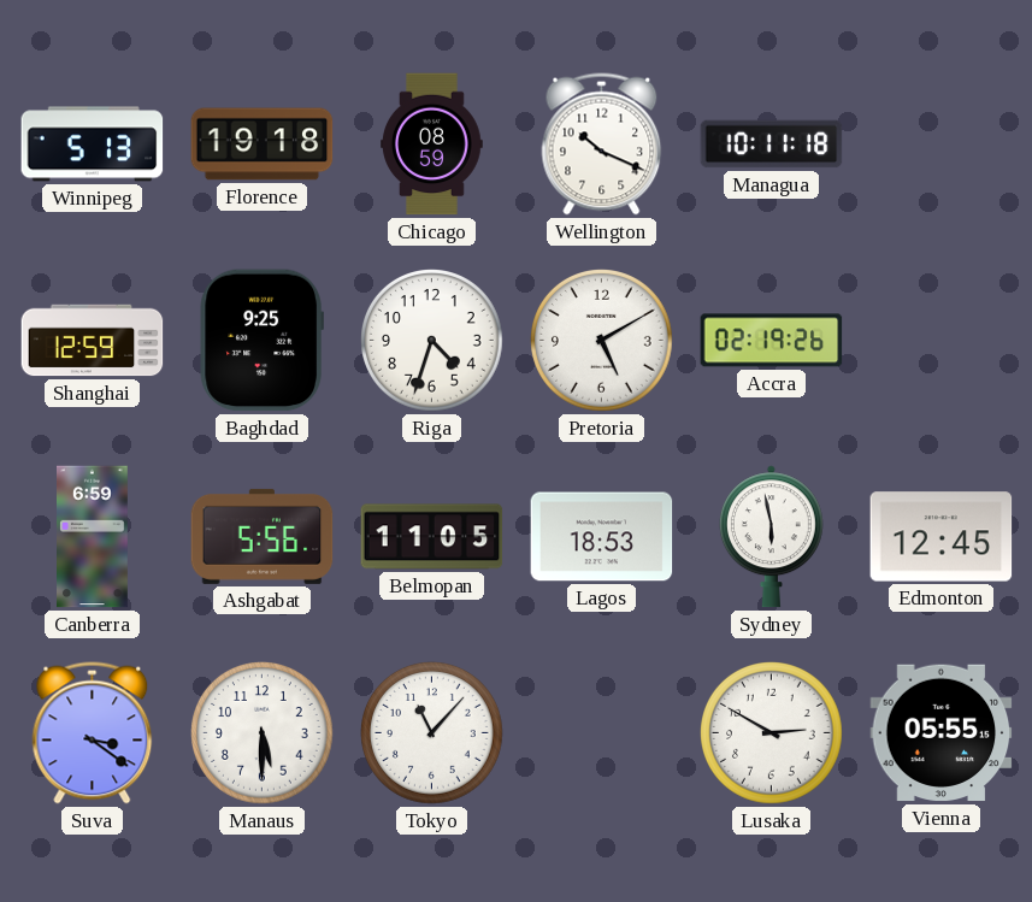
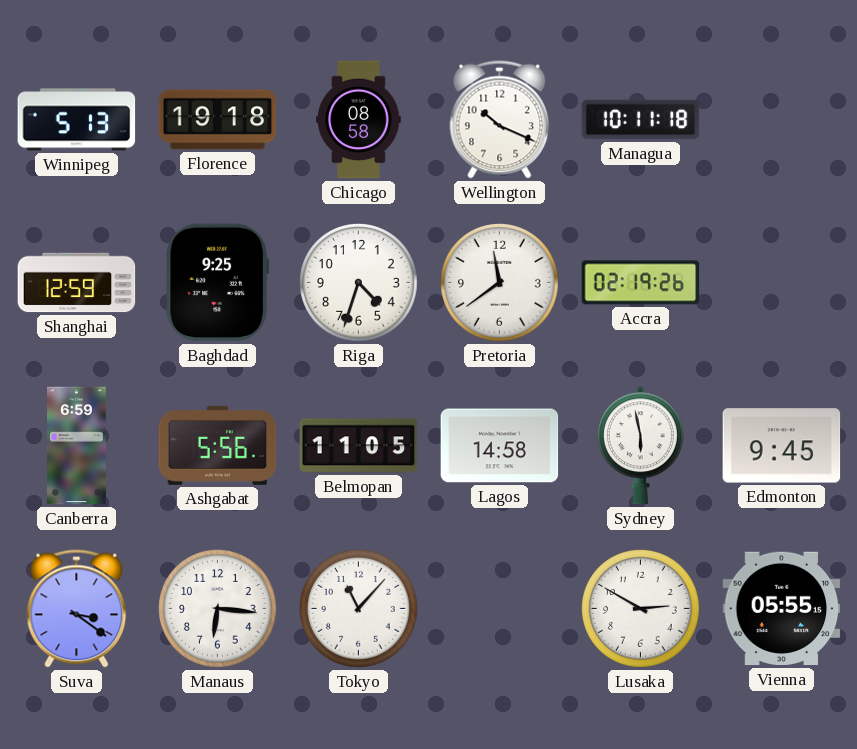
Chicago: 08:59 -> 08:58 (359, 120)
Pretoria: 5:10 -> 11:39 (500, 283)
Lagos: 18:53 -> 14:58 (500, 446)
Edmonton: 12:45 -> 9:45 (782, 446)
Manaus: 5:30 -> 6:16 (218, 609)
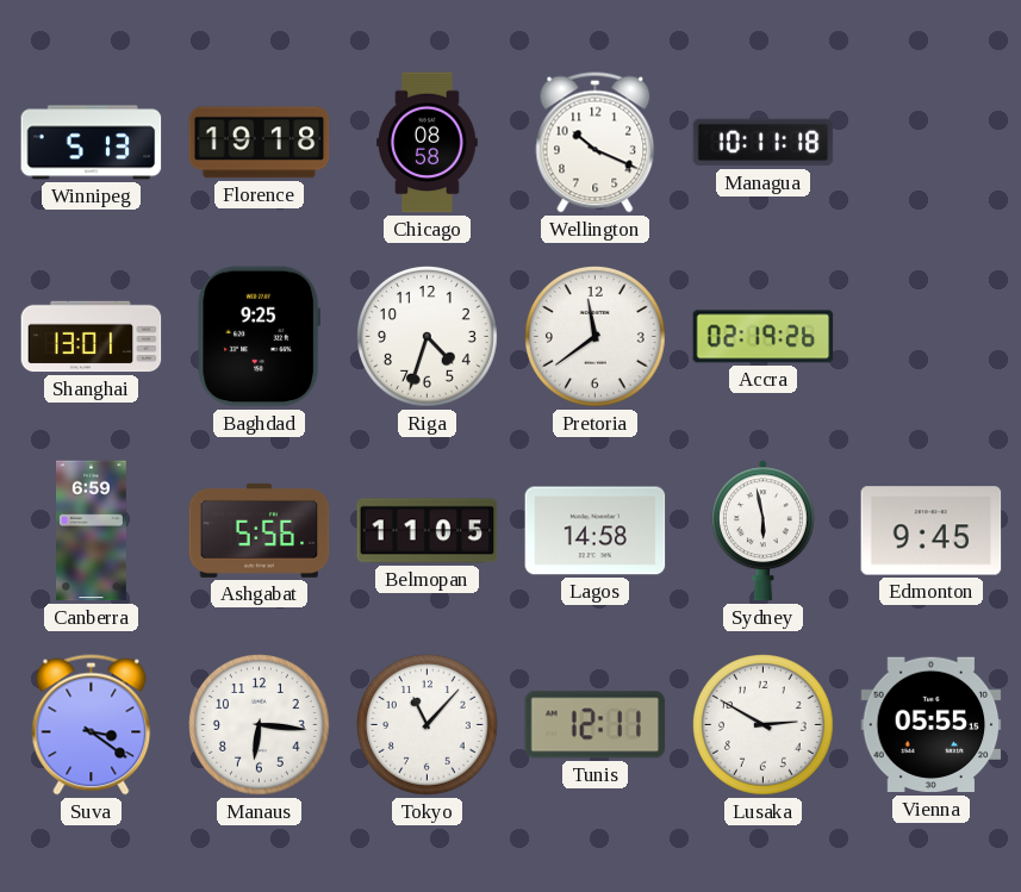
Shanghai: 12:59 -> 13:01 (92, 337)
Tunis: none -> 12:11 (596, 725)
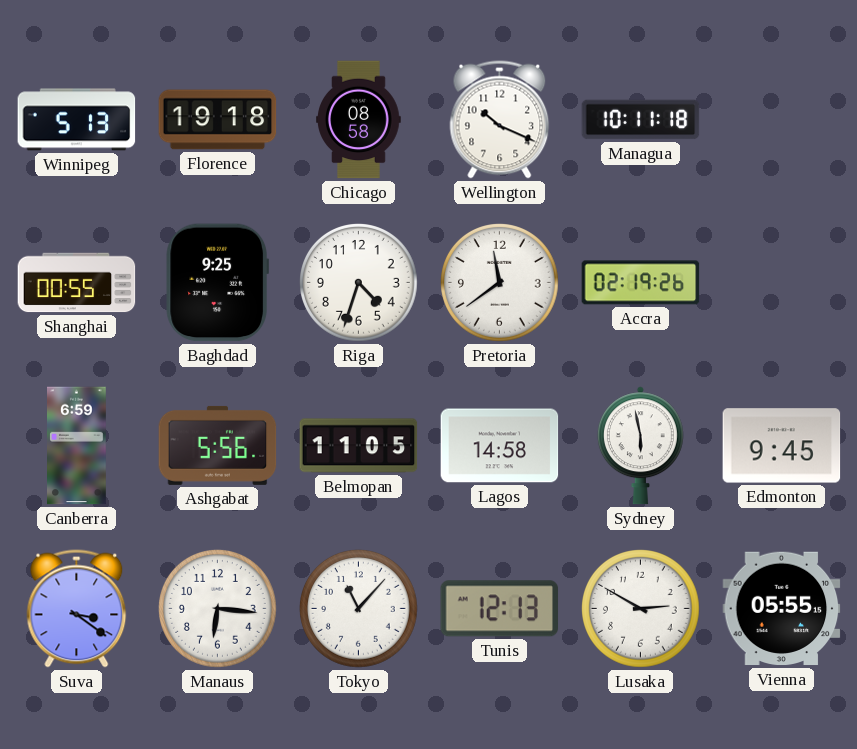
Shanghai: 13:01 -> 00:55 (77, 283)
Tunis: 12:11 -> 12:13 (500, 609)
